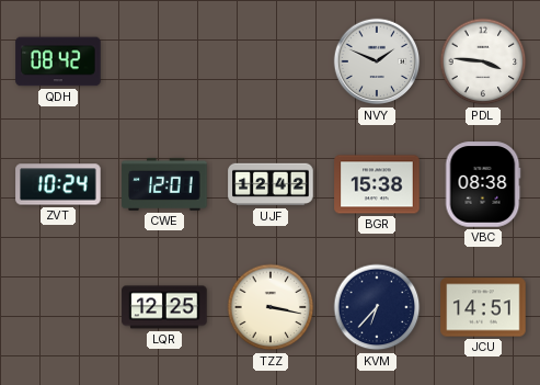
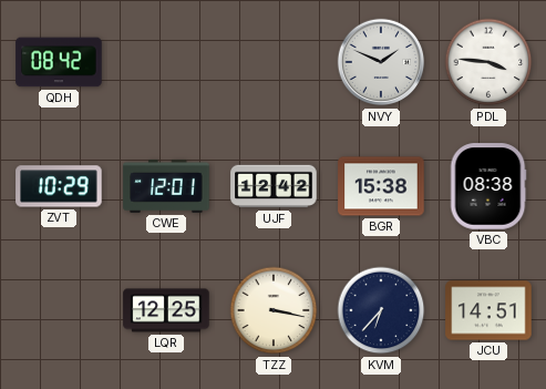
ZVT: 10:24 -> 10:29 (59, 186)
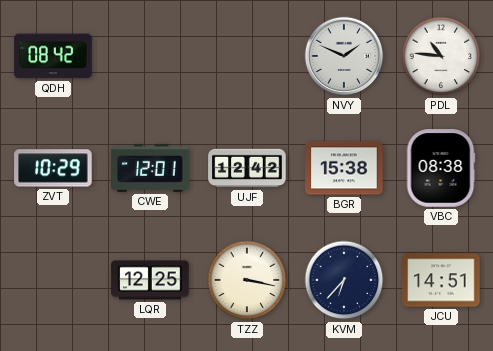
PDL: 3:46 -> 10:46 (441, 56)
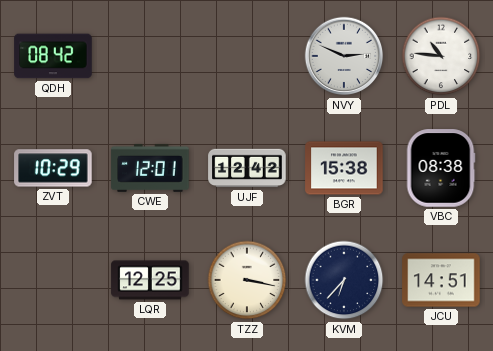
NVY: 1:49 -> 2:49 (344, 56)
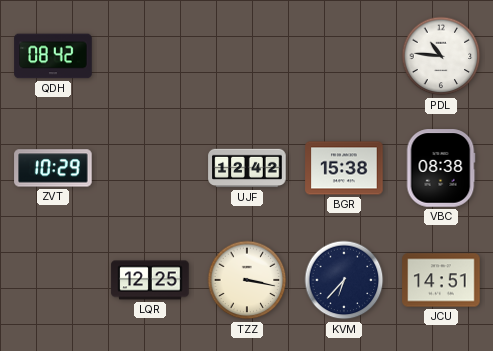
NVY: 2:49 -> none (344, 56)
CWE: 12:01 -> none (150, 168)
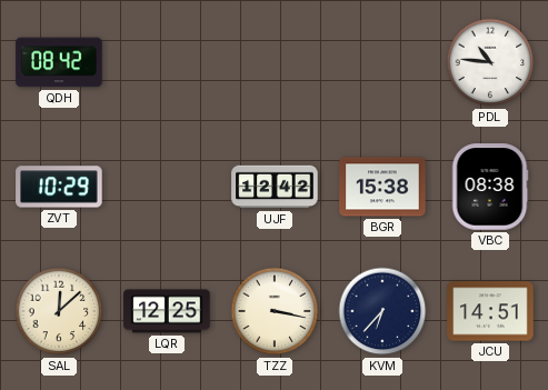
SAL: none -> 12:08 (59, 311)
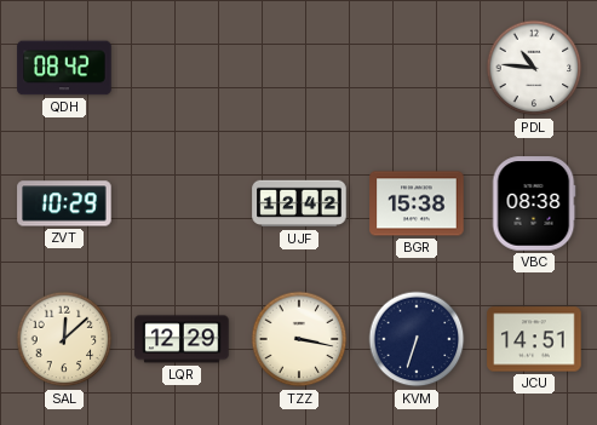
LQR: 12:25 -> 12:29 (182, 339)
KVM: 6:37 -> 6:33 (417, 339)
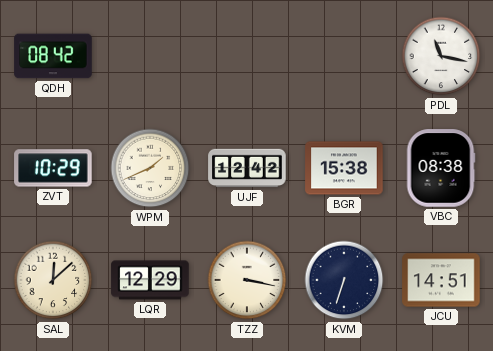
PDL: 10:46 -> 11:17 (441, 56)
WPM: none -> 1:41 (150, 168)
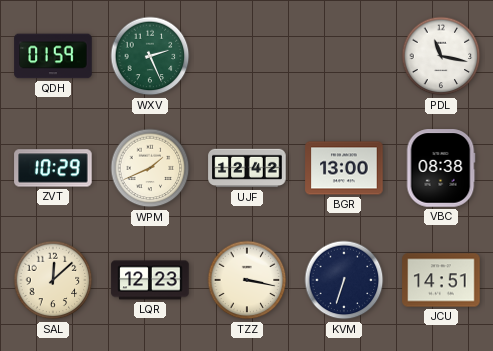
QDH: 08:42 -> 01:59 (53, 56)
WXV: none -> 2:26 (150, 56)
BGR: 15:38 -> 13:00 (344, 168)
LQR: 12:29 -> 12:23 (150, 280)
